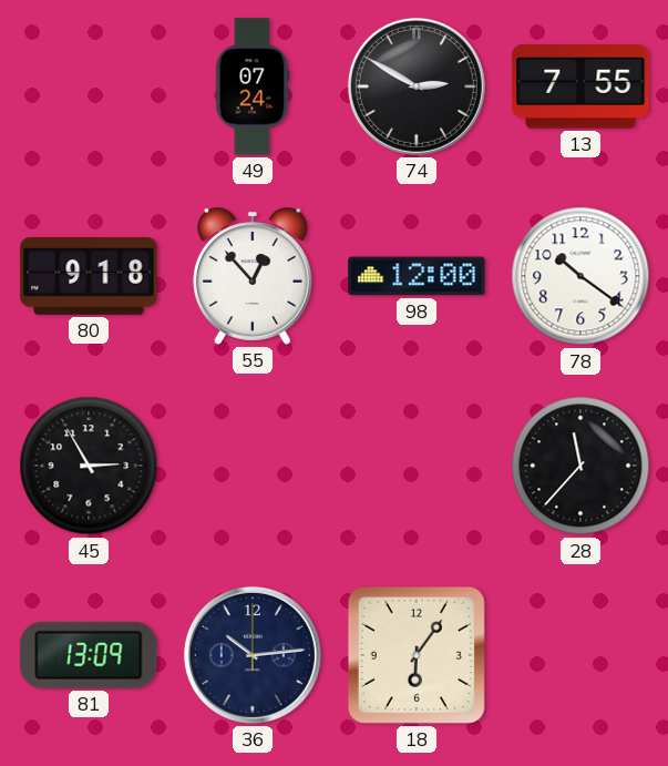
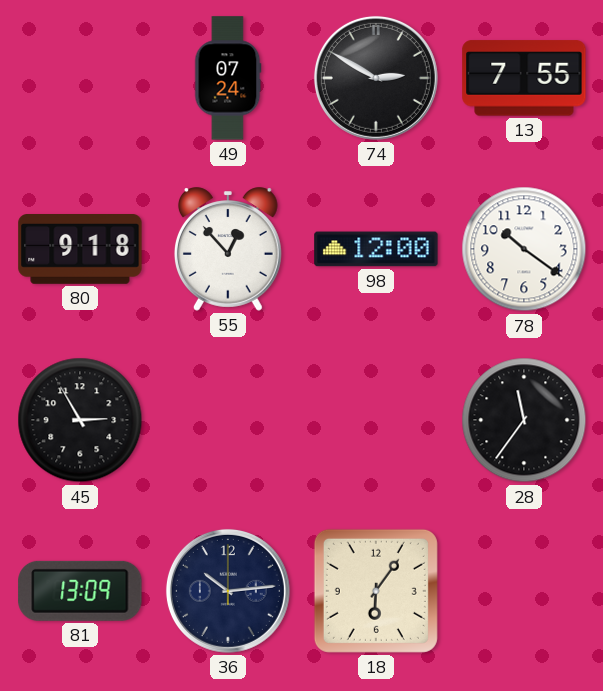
28: 11:37 -> 11:36 (524, 420)
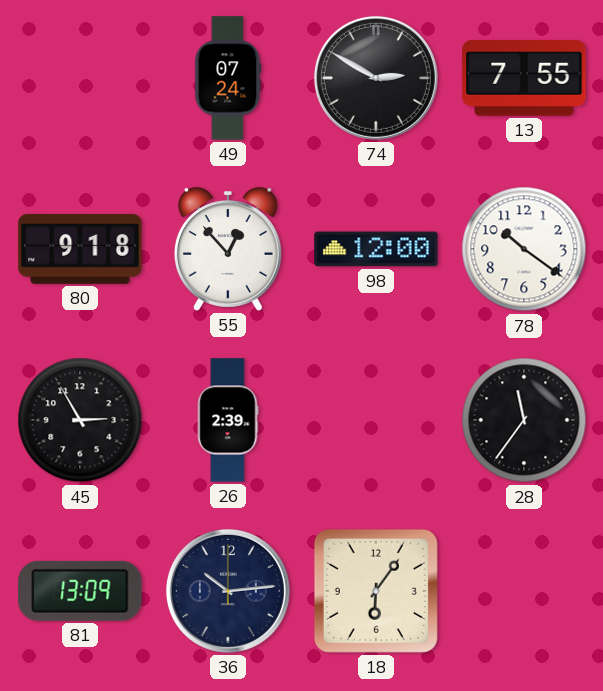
26: none -> 2:39 (228, 420)
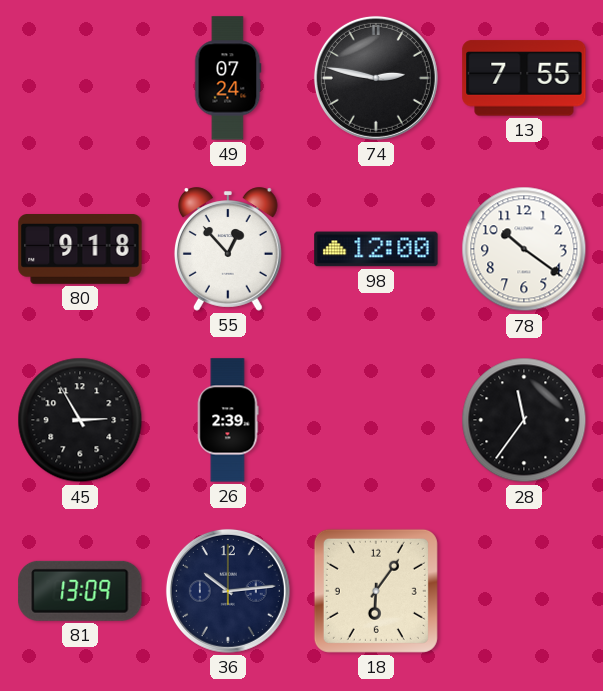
74: 2:50 -> 2:47 (376, 78)
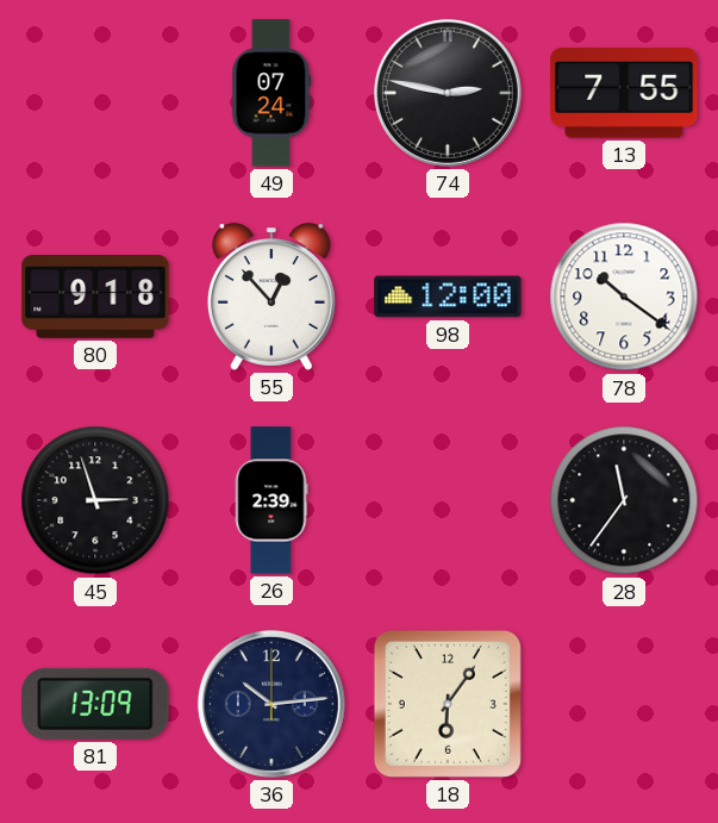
45: 2:55 -> 2:57 (95, 500)
